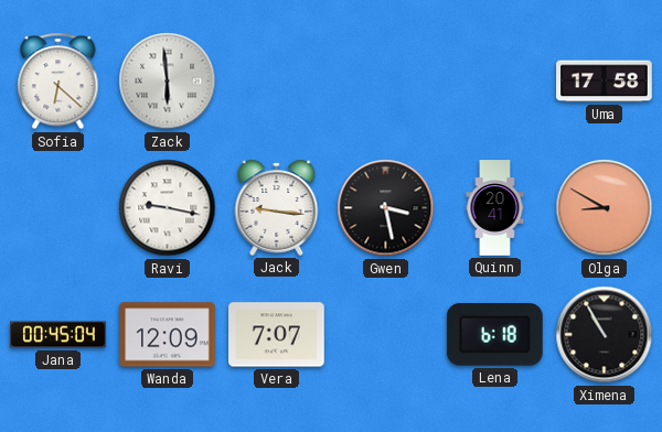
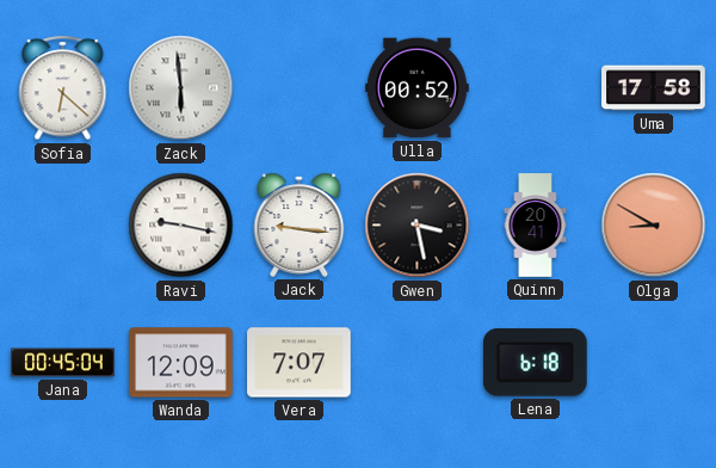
Ulla: none -> 00:52 (418, 88)
Ximena: 10:55 -> none (605, 335)
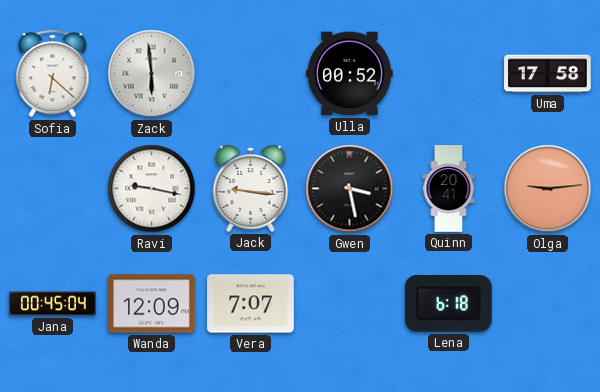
Olga: 8:50 -> 9:14 (548, 189)
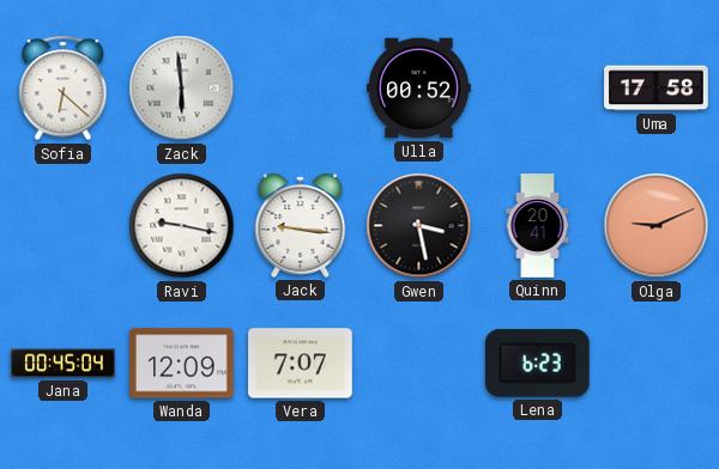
Olga: 9:14 -> 9:11 (657, 226)
Lena: 6:18 -> 6:23 (537, 364)
